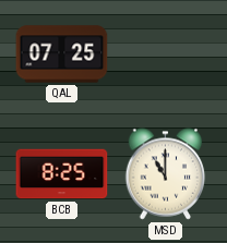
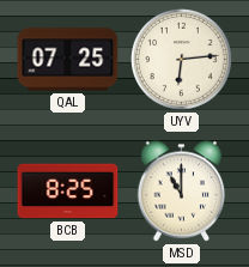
UYV: none -> 6:14 (182, 60)
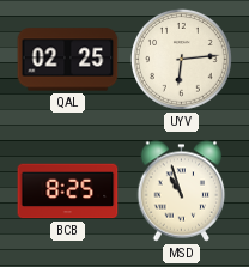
QAL: 07:25 -> 02:25 (68, 60)
MSD: 11:00 -> 10:57 (182, 192)
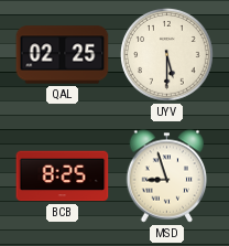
UYV: 6:14 -> 5:30 (167, 55)
MSD: 10:57 -> 8:57 (167, 177)
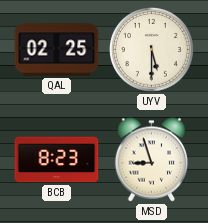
BCB: 8:25 -> 8:23 (57, 160)
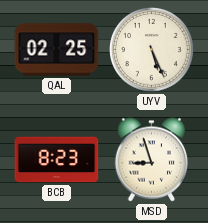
UYV: 5:30 -> 5:26 (152, 50)
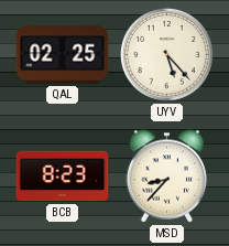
UYV: 5:26 -> 5:23 (167, 55)
MSD: 8:57 -> 8:37 (167, 177)
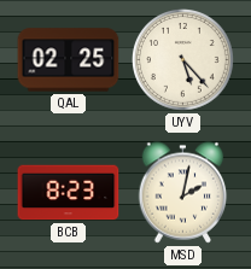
MSD: 8:37 -> 2:02 (183, 193)
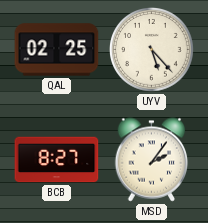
BCB: 8:23 -> 8:27 (57, 160)
MSD: 2:02 -> 2:06 (152, 160)
